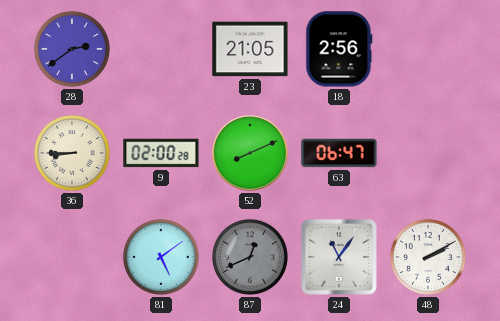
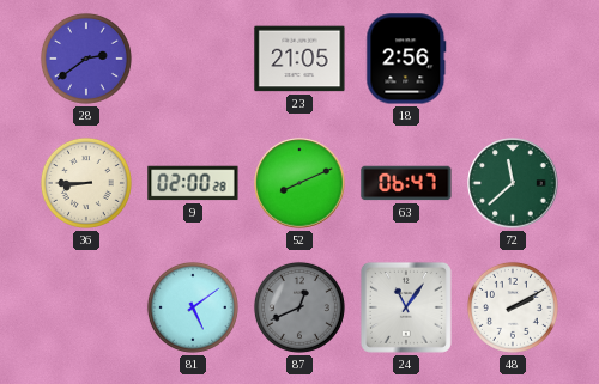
72: none -> 11:38 (513, 183)
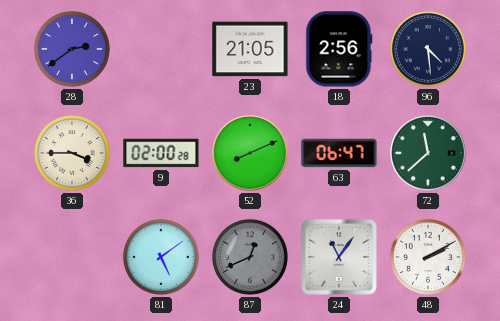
96: none -> 4:29 (428, 49)
36: 8:45 -> 3:45 (72, 153)
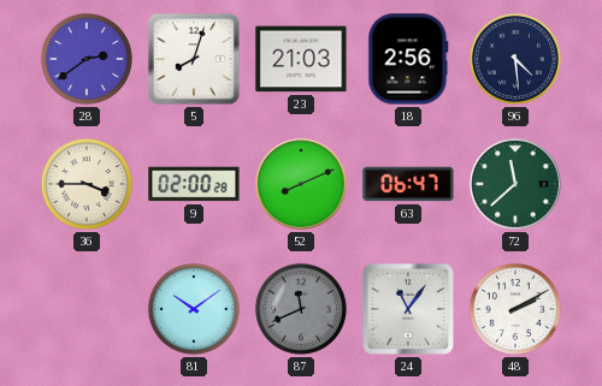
5: none -> 8:03 (194, 59)
23: 21:05 -> 21:03 (301, 59)
81: 5:09 -> 10:09 (194, 309)
87: 12:41 -> 11:41 (301, 309)
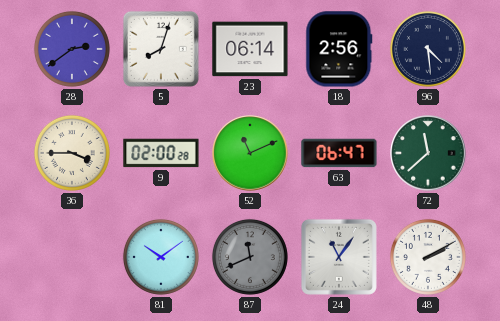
23: 21:03 -> 06:14 (250, 49)
52: 8:11 -> 11:11 (250, 153)
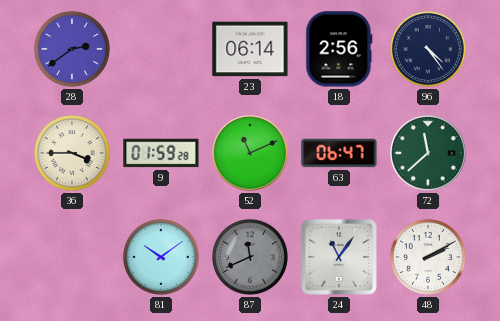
5: 8:03 -> none (161, 49)
96: 4:29 -> 4:24 (428, 49)
9: 02:00 -> 01:59 (161, 153)
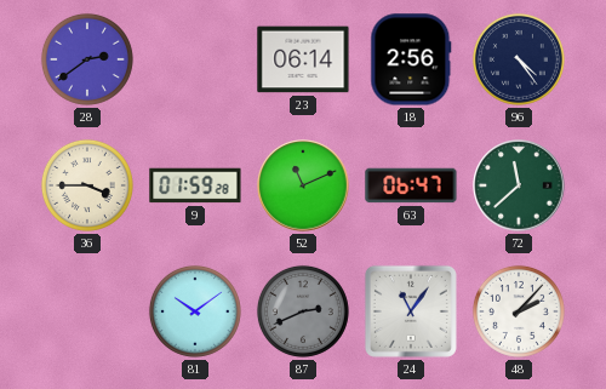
87: 11:41 -> 2:41 (303, 311)
48: 2:10 -> 2:07 (519, 311)
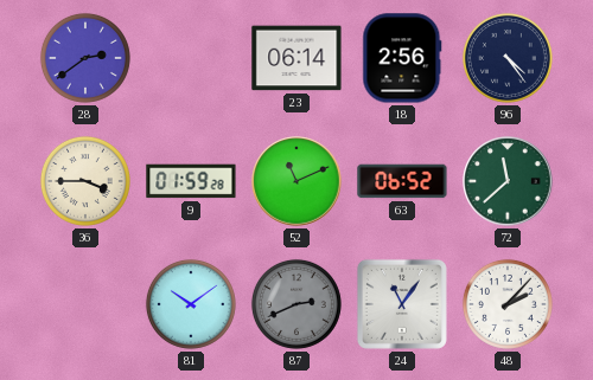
63: 06:47 -> 06:52 (402, 181)
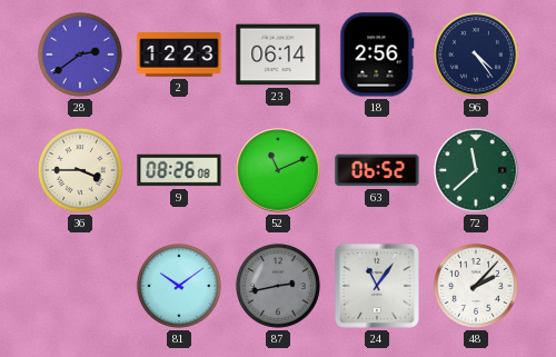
2: none -> 12:23 (179, 54)
9: 01:59 -> 08:26 (179, 170)
87: 2:41 -> 2:43 (278, 286)
